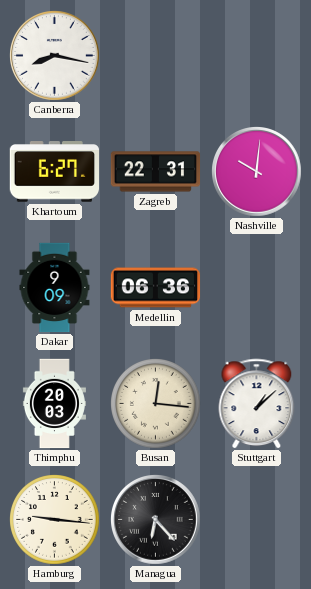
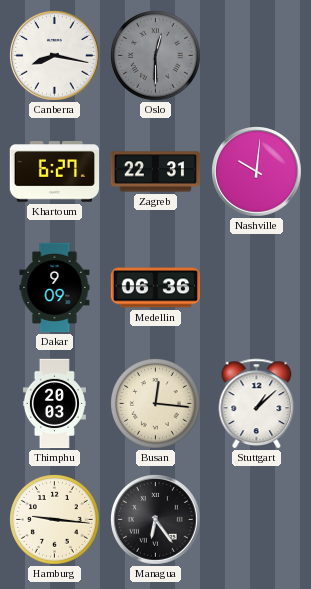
Oslo: none -> 12:30 (156, 56)
Managua: 6:23 -> 6:24 (156, 520)
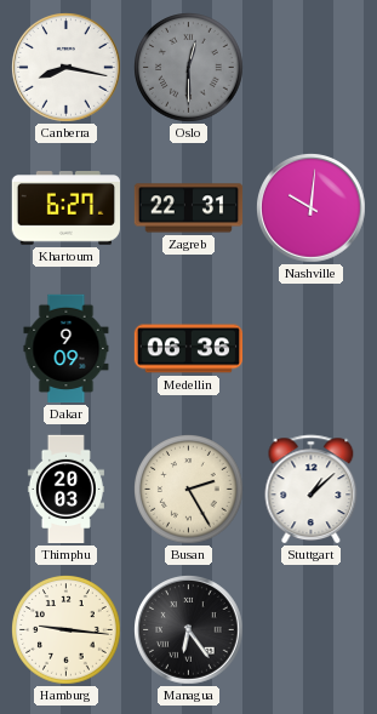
Busan: 12:16 -> 2:25 (189, 490)
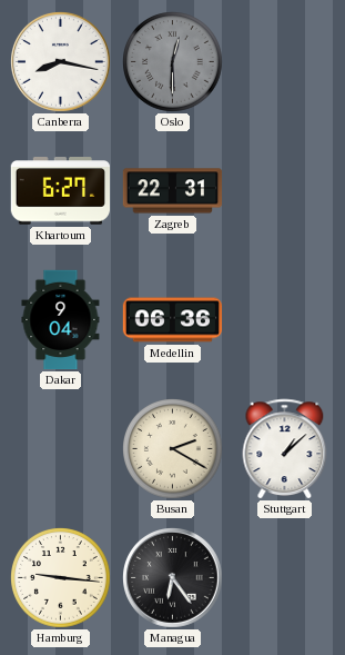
Nashville: 10:01 -> none (312, 209)
Dakar: 9:09 -> 9:04 (61, 320)
Thimphu: 20:03 -> none (65, 490)
Busan: 2:25 -> 2:20 (173, 449)
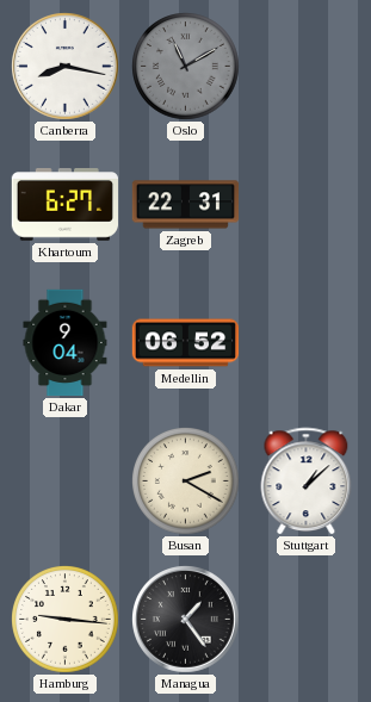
Oslo: 12:30 -> 11:10 (186, 67)
Medellin: 06:36 -> 06:52 (186, 343)
Managua: 6:24 -> 1:24 (186, 620)
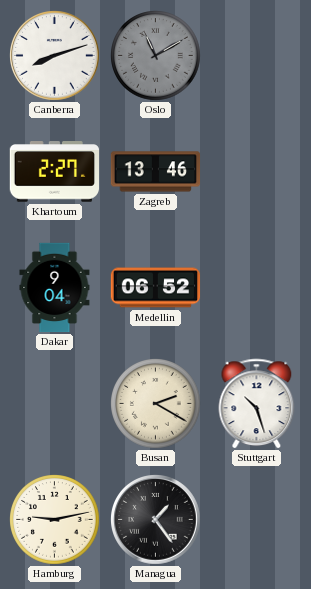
Canberra: 8:17 -> 8:12 (55, 56)
Khartoum: 6:27 -> 2:27 (54, 172)
Zagreb: 22:31 -> 13:46 (156, 172)
Stuttgart: 1:08 -> 10:27 (257, 403)
Hamburg: 9:16 -> 9:13 (55, 520)
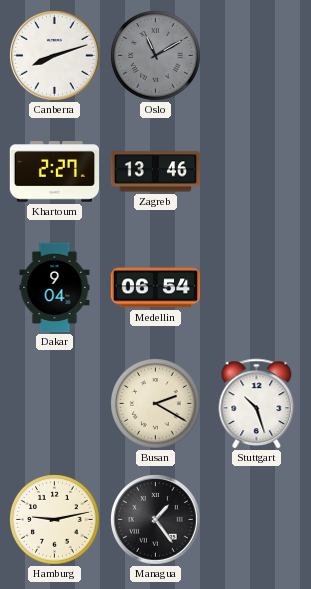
Medellin: 06:52 -> 06:54 (156, 288)
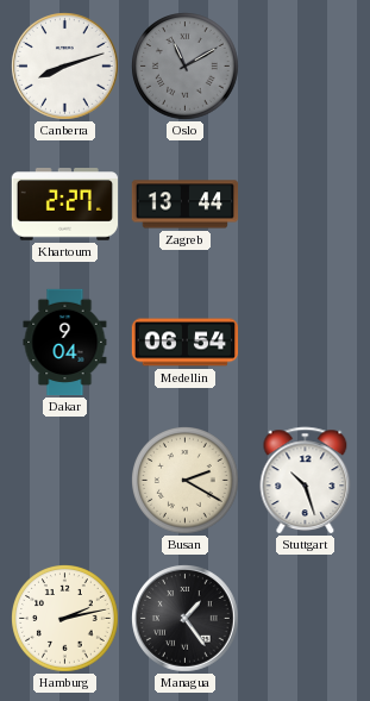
Zagreb: 13:46 -> 13:44 (186, 205)
Hamburg: 9:13 -> 2:13 (65, 619)
